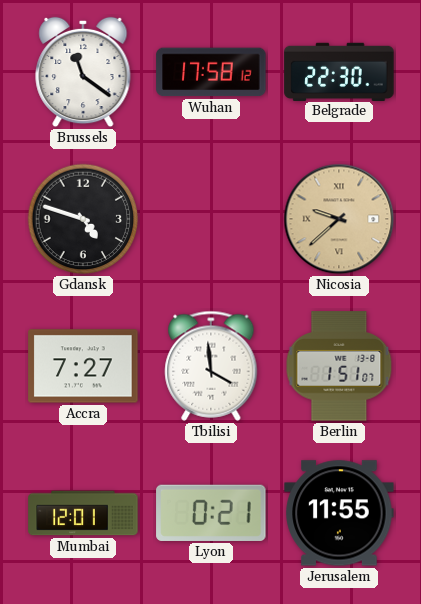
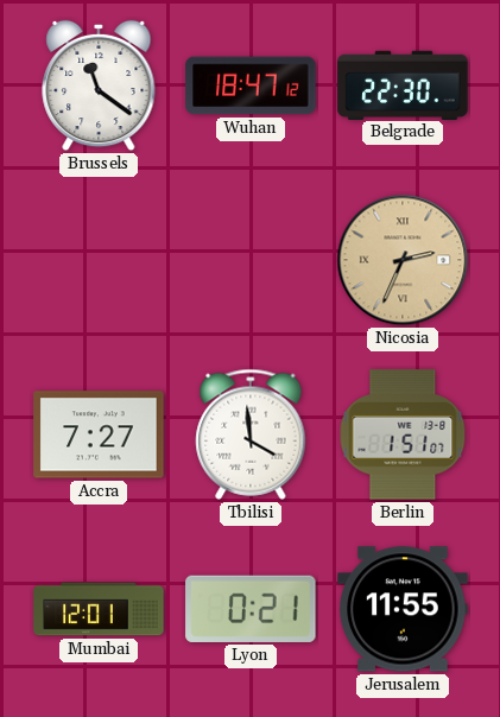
Wuhan: 17:58 -> 18:47 (251, 85)
Gdansk: 4:48 -> none (83, 219)
Nicosia: 9:38 -> 2:34 (403, 260)
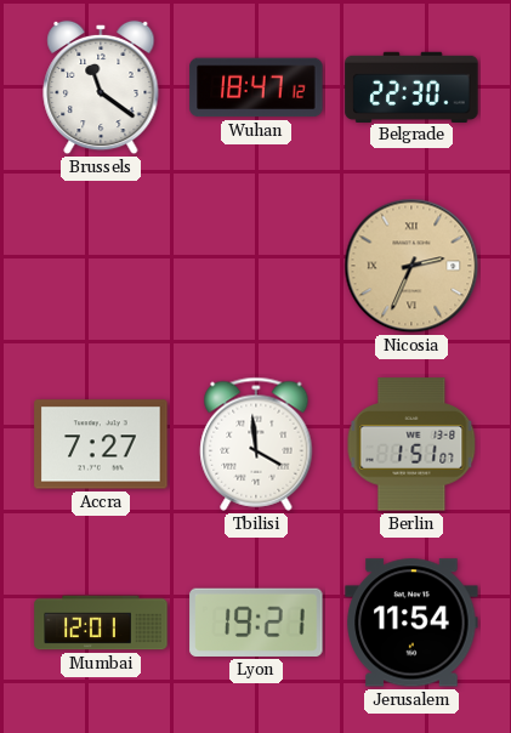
Lyon: 0:21 -> 19:21 (256, 623)
Jerusalem: 11:55 -> 11:54 (411, 623)
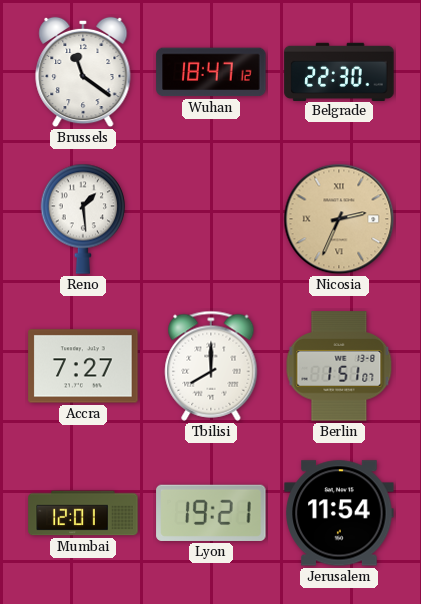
Reno: none -> 1:29 (82, 219)
Tbilisi: 3:59 -> 8:00 (211, 366)
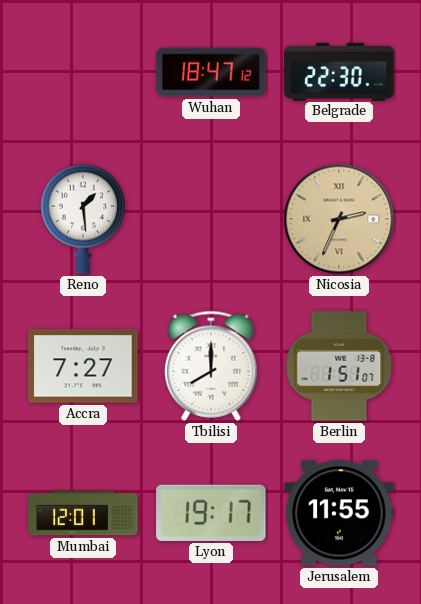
Brussels: 11:21 -> none (83, 72)
Lyon: 19:21 -> 19:17 (211, 513)
Jerusalem: 11:54 -> 11:55 (339, 513)
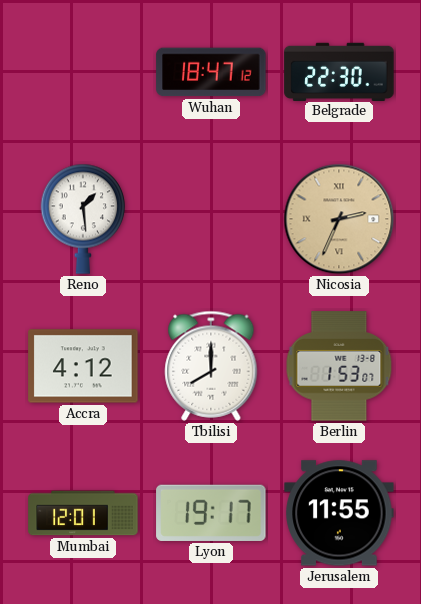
Accra: 7:27 -> 4:12 (83, 366)
Berlin: 1:51 -> 1:53 (339, 366)
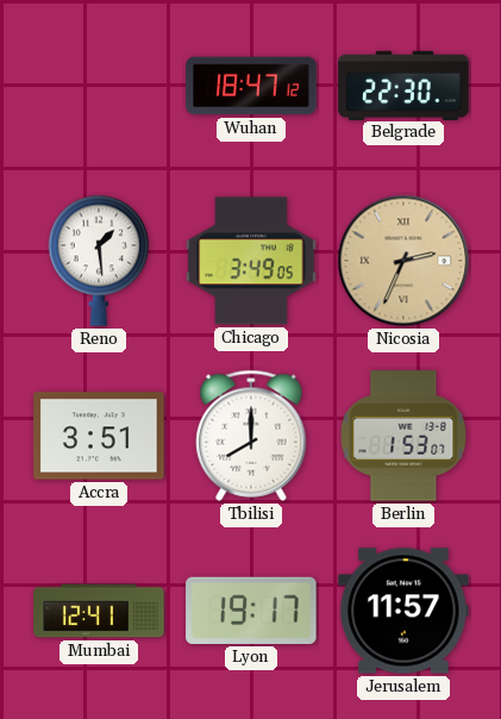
Chicago: none -> 3:49 (251, 261)
Accra: 4:12 -> 3:51 (99, 436)
Mumbai: 12:01 -> 12:41 (99, 611)
Jerusalem: 11:55 -> 11:57 (403, 611)
